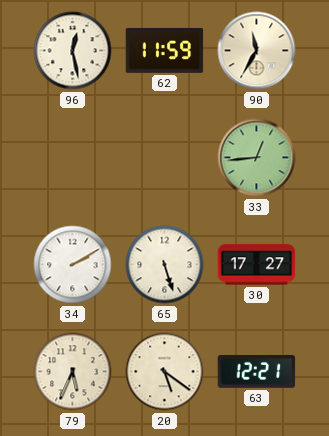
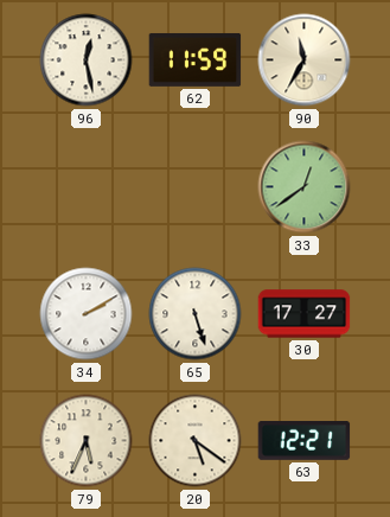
33: 12:44 -> 12:39 (305, 187)
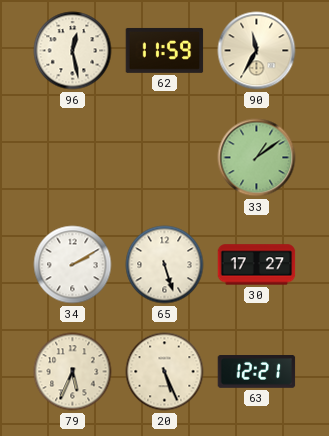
33: 12:39 -> 1:09 (257, 158)
20: 5:21 -> 5:26 (165, 372)
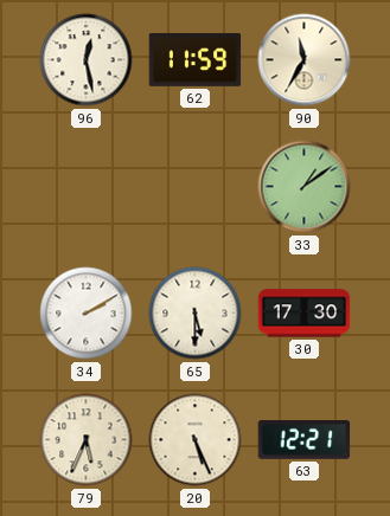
65: 5:27 -> 5:30 (196, 314)
30: 17:27 -> 17:30 (305, 314)
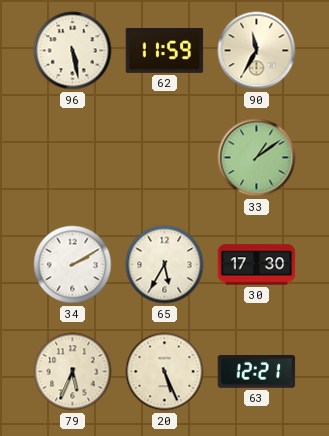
96: 12:28 -> 5:28 (73, 51)
65: 5:30 -> 5:35 (165, 265)
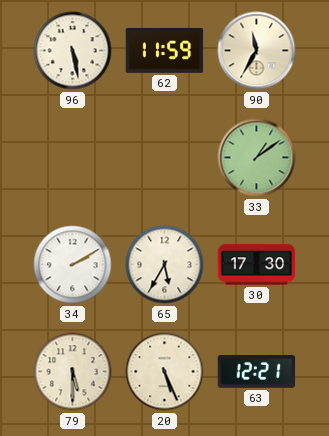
79: 5:34 -> 5:30 (73, 372)
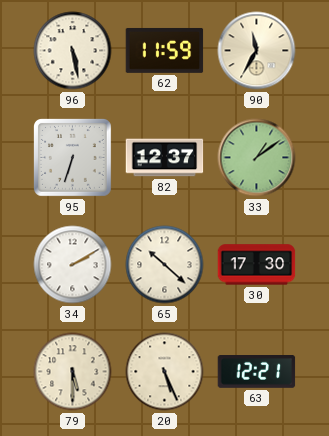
95: none -> 6:33 (73, 158)
82: none -> 12:37 (165, 158)
65: 5:35 -> 10:22 (165, 265)
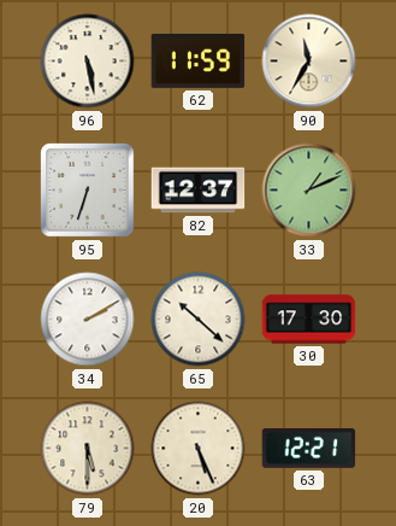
33: 1:09 -> 1:11 (309, 191)
